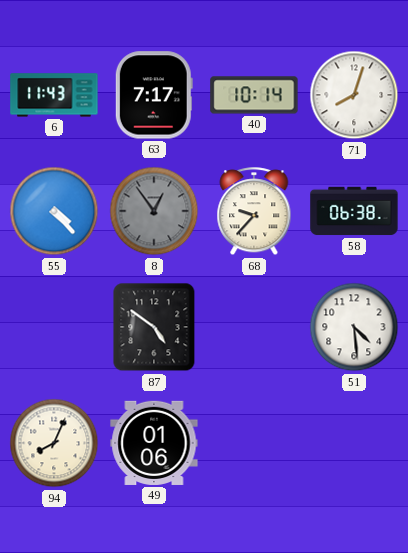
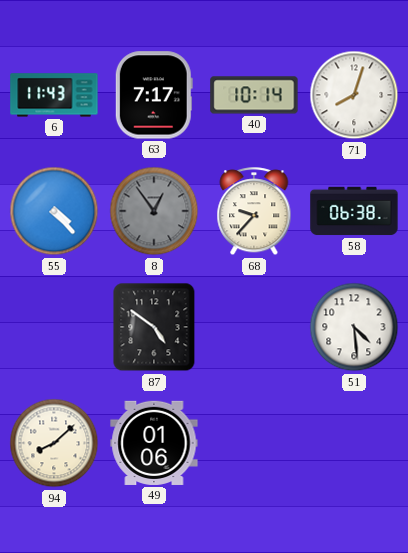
94: 8:04 -> 8:08 (54, 443)
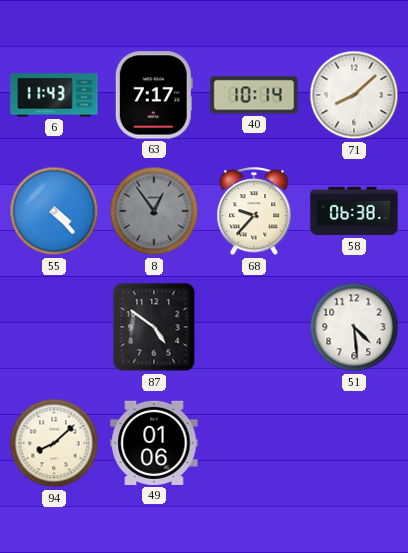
71: 8:03 -> 8:08 (354, 95)
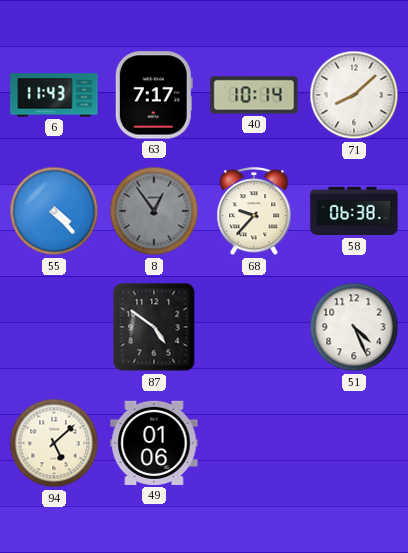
51: 4:29 -> 4:26 (354, 327)
94: 8:08 -> 5:08 (54, 443)
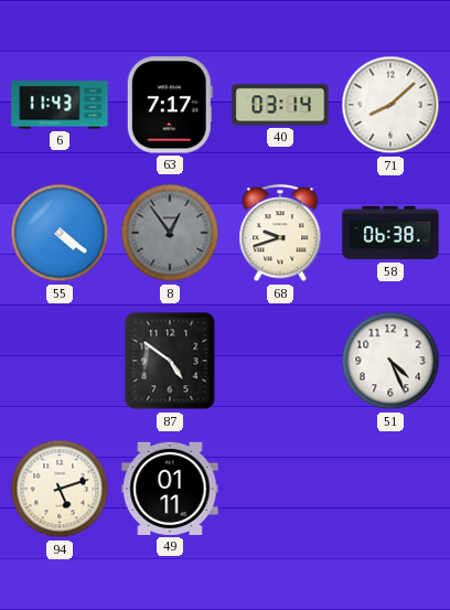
40: 10:14 -> 03:14 (280, 105)
55: 4:23 -> 4:21 (60, 233)
68: 9:37 -> 9:42 (280, 234)
94: 5:08 -> 5:12 (60, 489)
49: 01:06 -> 01:11 (170, 489)
